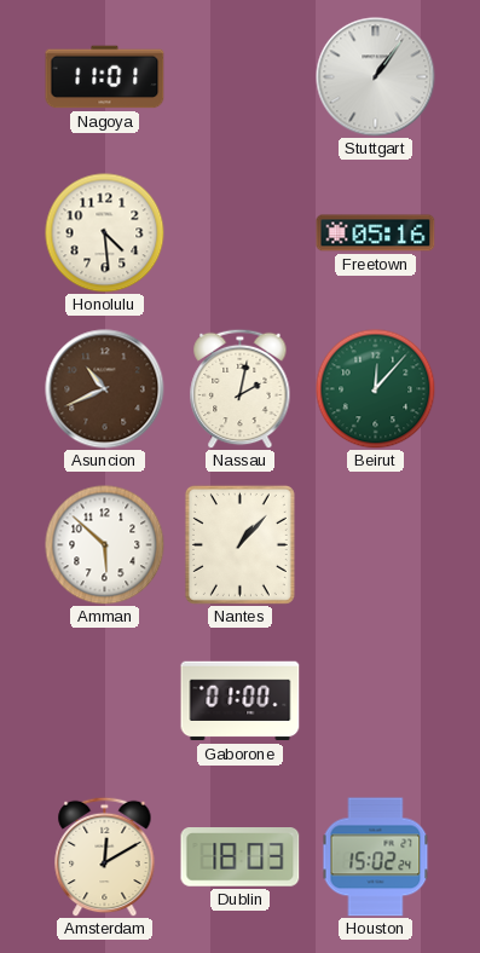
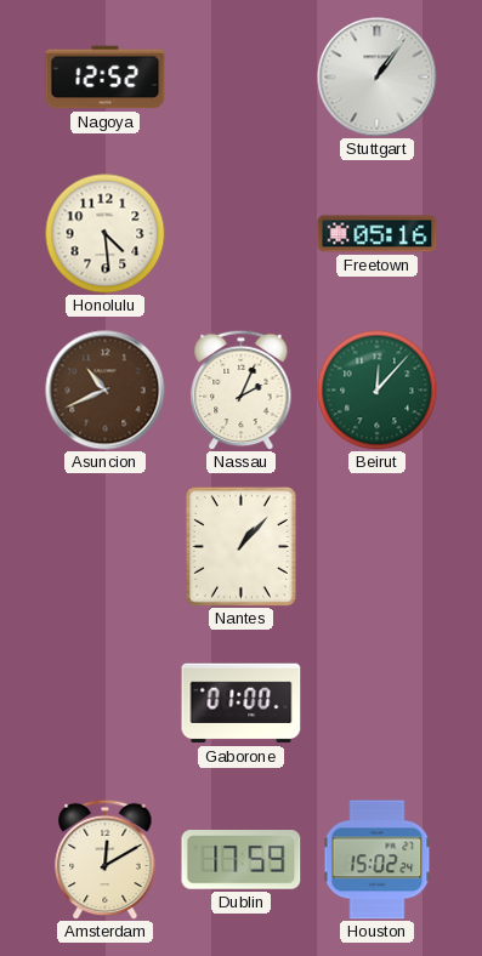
Nagoya: 11:01 -> 12:52 (106, 78)
Nassau: 2:02 -> 2:04 (242, 389)
Amman: 5:52 -> none (105, 545)
Dublin: 18:03 -> 17:59 (242, 860)
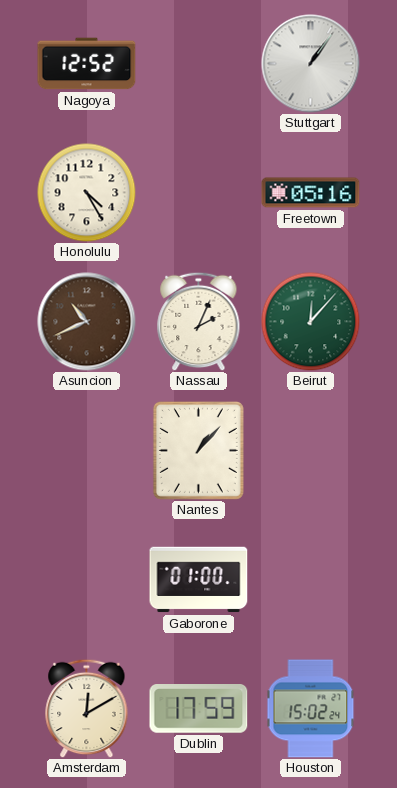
Honolulu: 4:29 -> 4:25 (87, 193)
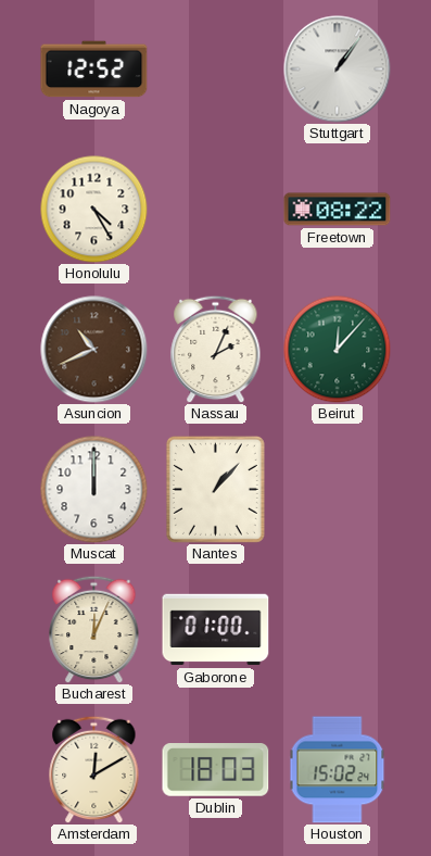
Freetown: 05:16 -> 08:22 (338, 210)
Muscat: none -> 12:00 (94, 490)
Bucharest: none -> 12:04 (94, 629)
Dublin: 17:59 -> 18:03 (216, 770)
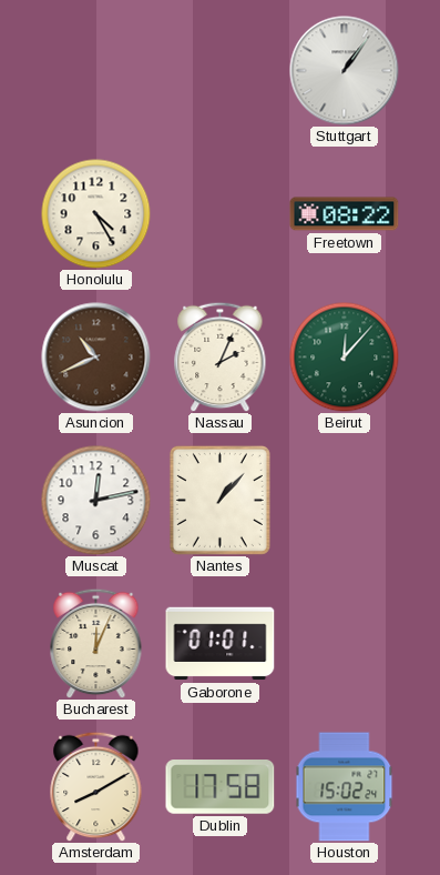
Nagoya: 12:52 -> none (94, 70)
Muscat: 12:00 -> 12:13 (96, 501)
Gaborone: 01:00 -> 01:01 (221, 644)
Amsterdam: 12:10 -> 8:10 (96, 786)
Dublin: 18:03 -> 17:58 (221, 787)
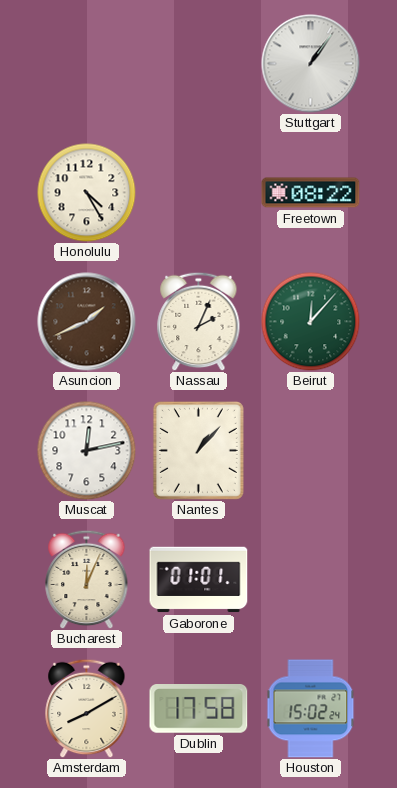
Asuncion: 10:41 -> 1:41 (87, 322)
